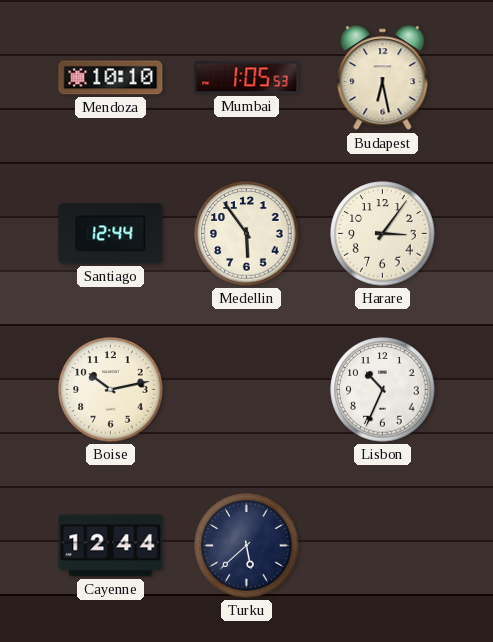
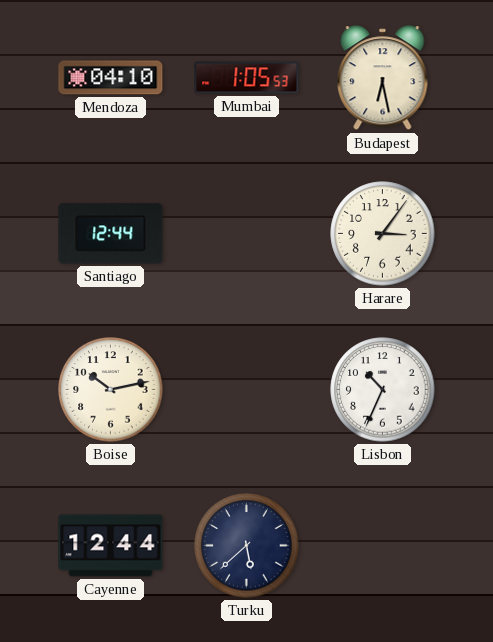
Mendoza: 10:10 -> 04:10 (111, 78)
Medellin: 5:54 -> none (247, 234)
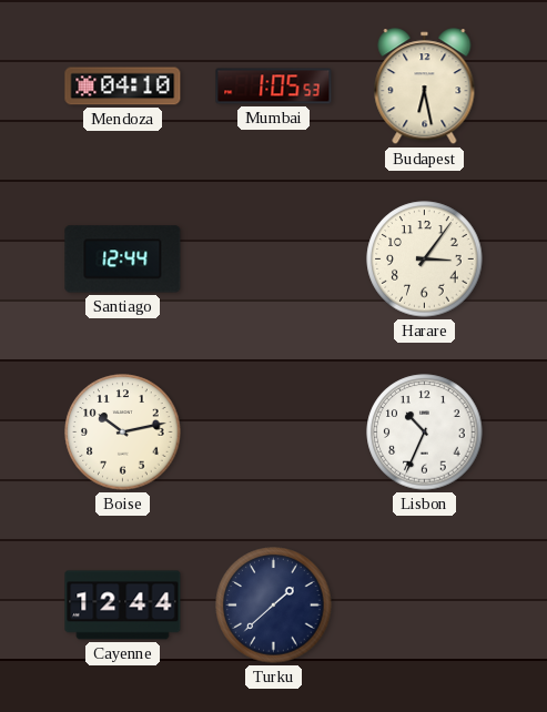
Turku: 5:38 -> 1:38 (274, 606)
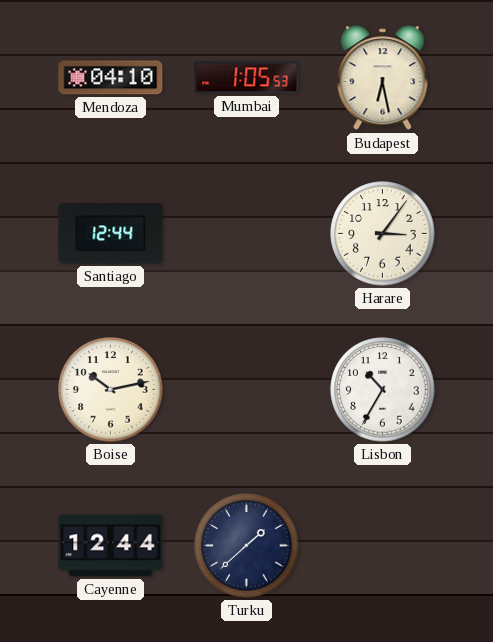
Lisbon: 10:34 -> 10:35 (383, 390)
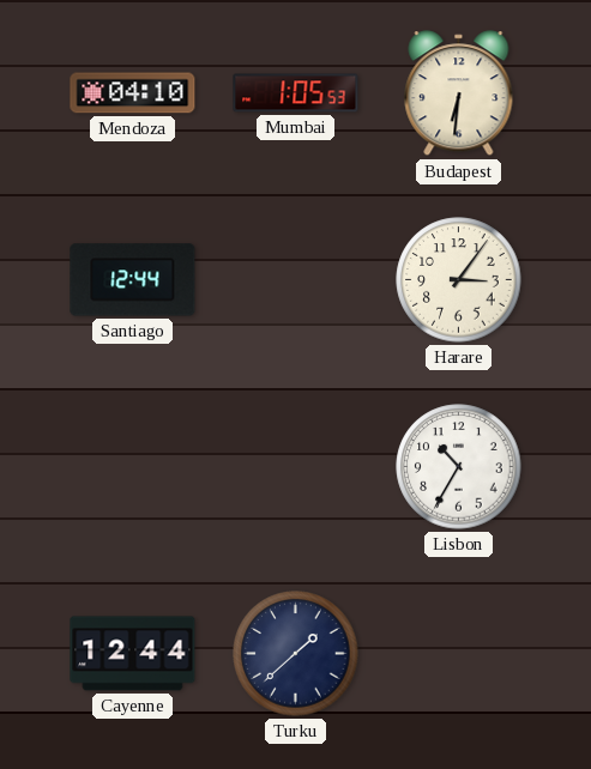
Budapest: 6:28 -> 6:31 (459, 93)
Boise: 10:13 -> none (111, 390)
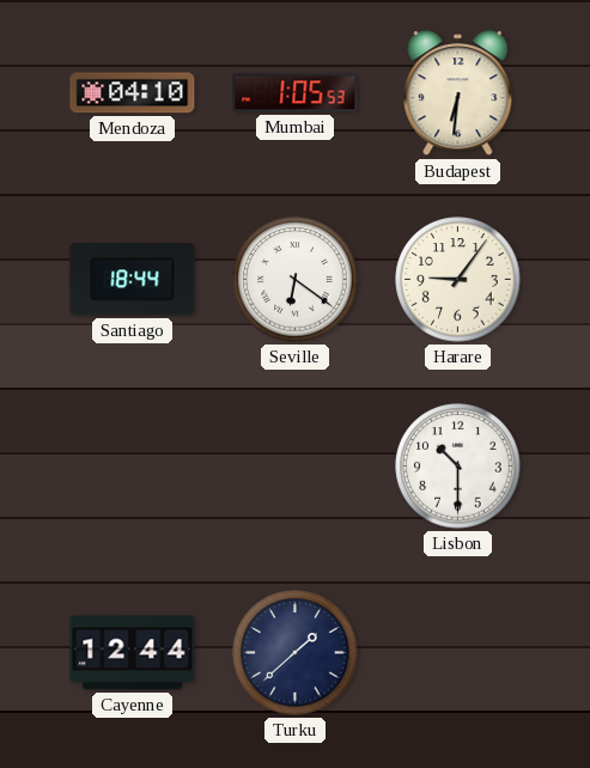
Santiago: 12:44 -> 18:44 (133, 280)
Seville: none -> 6:21 (296, 280)
Harare: 3:06 -> 9:06 (458, 280)
Lisbon: 10:35 -> 10:30 (458, 467)
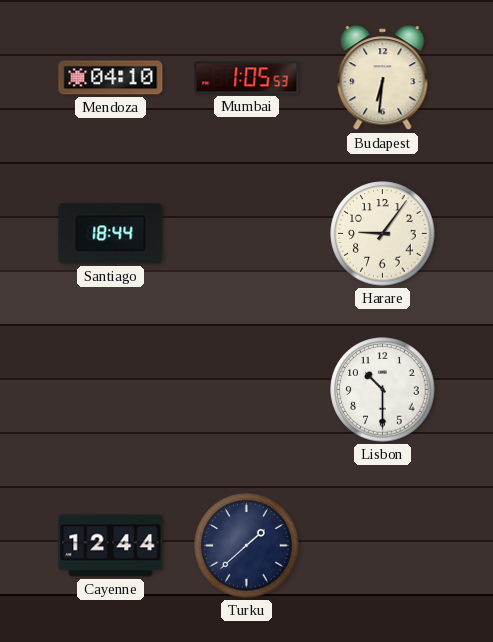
Seville: 6:21 -> none (296, 280)
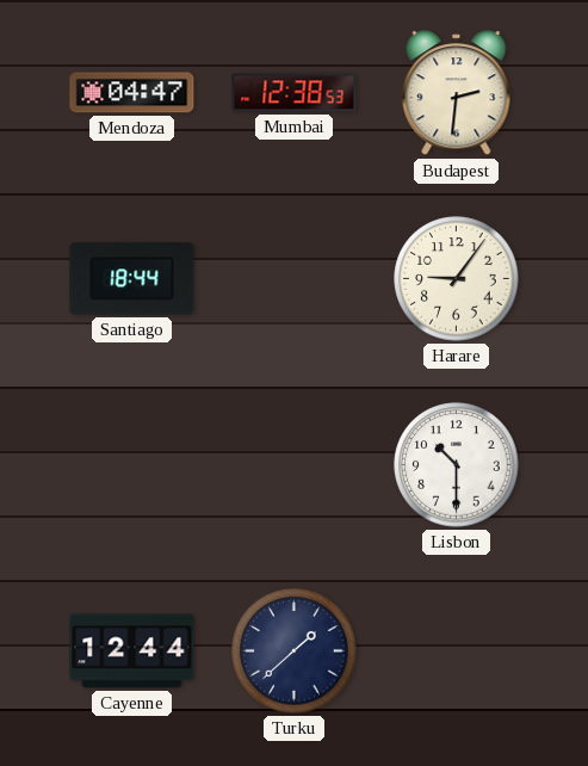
Mendoza: 04:10 -> 04:47 (132, 93)
Mumbai: 1:05 -> 12:38 (295, 93)
Budapest: 6:31 -> 2:31 (457, 93)
